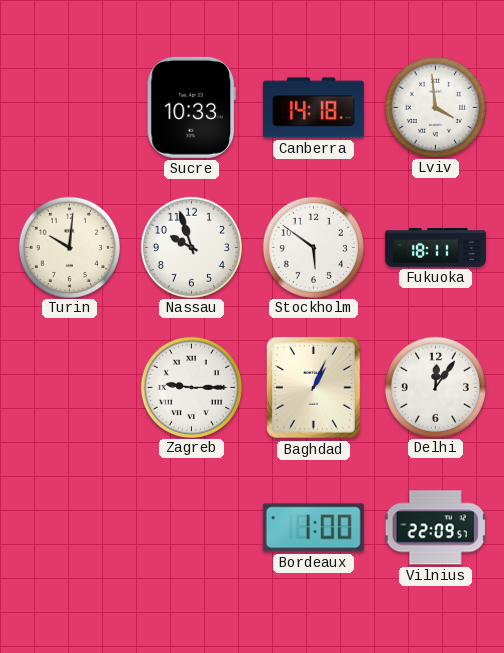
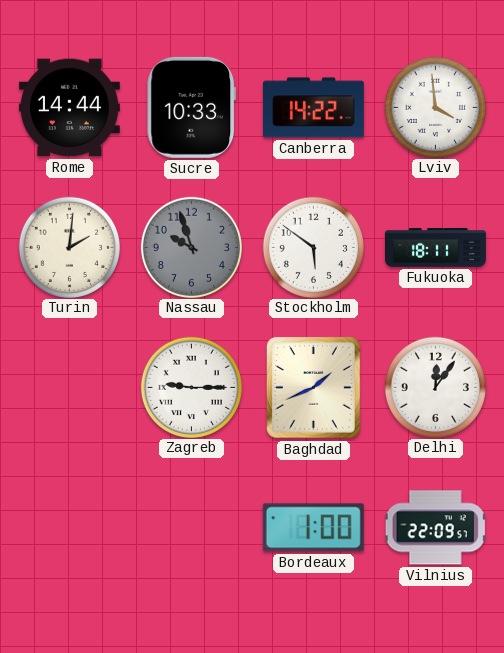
Rome: none -> 14:44 (69, 108)
Canberra: 14:18 -> 14:22 (313, 108)
Turin: 10:01 -> 2:01 (69, 247)
Nassau dial: white -> grey (191, 247)
Baghdad: 1:04 -> 1:41 (314, 388)
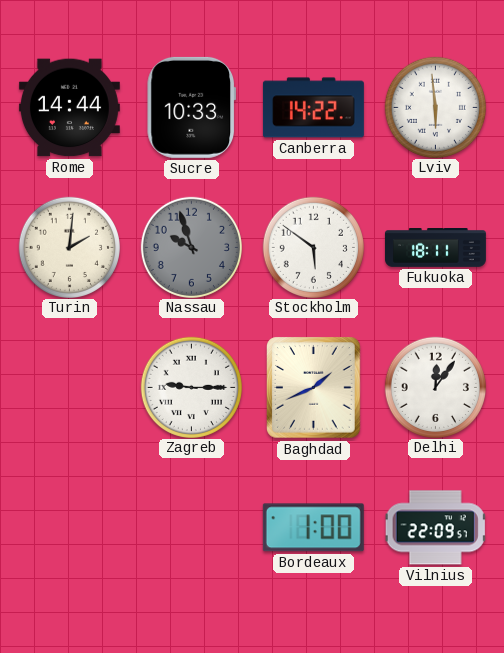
Lviv: 3:59 -> 5:59 (435, 107)
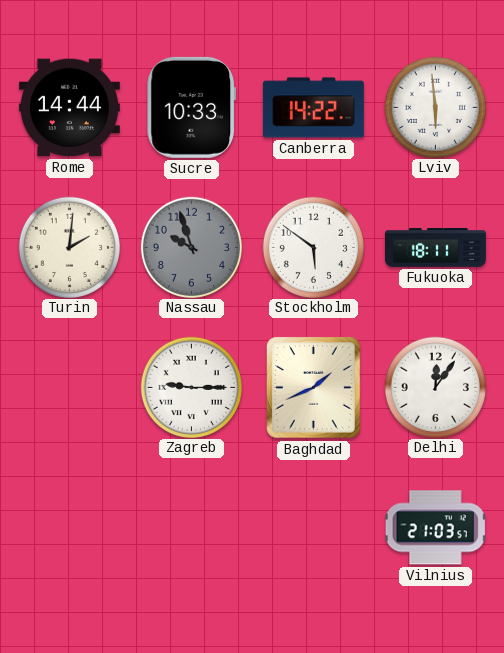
Bordeaux: 1:00 -> none (313, 528)
Vilnius: 22:09 -> 21:03 (435, 528)
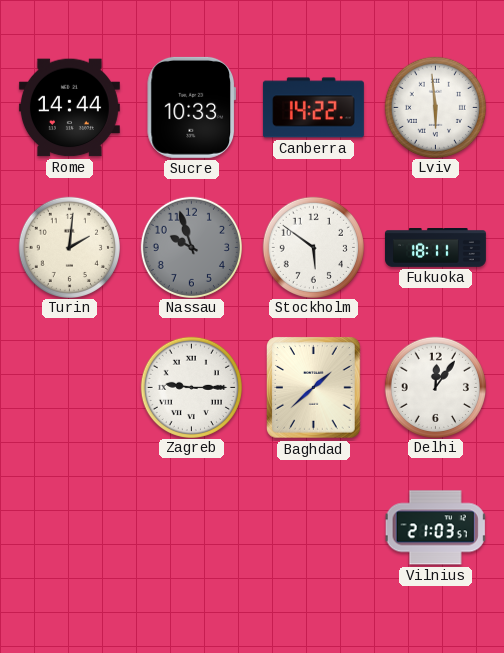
Baghdad: 1:41 -> 1:38 (314, 388)
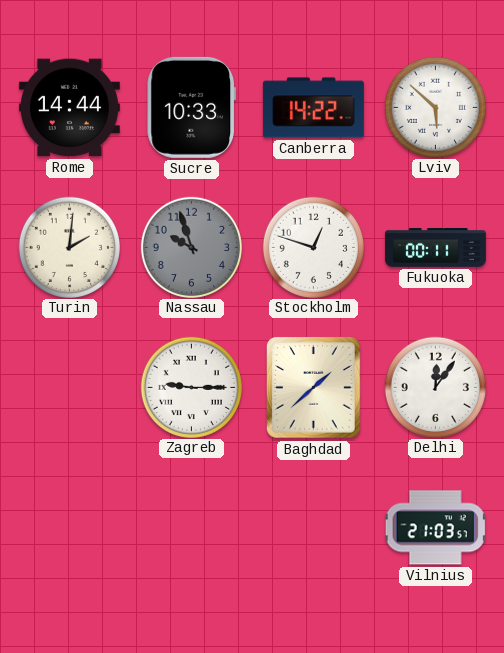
Lviv: 5:59 -> 5:52 (435, 107)
Stockholm: 5:51 -> 12:48 (313, 247)
Fukuoka: 18:11 -> 00:11 (435, 248)
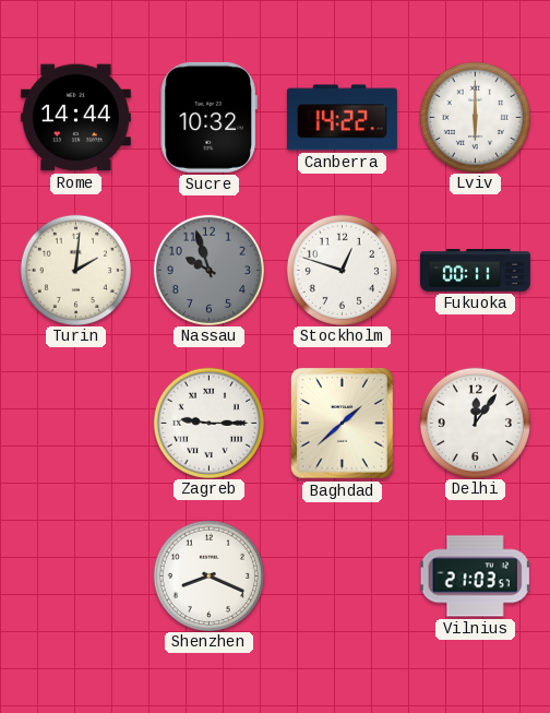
Sucre: 10:33 -> 10:32 (208, 117)
Lviv: 5:52 -> 6:00 (475, 117)
Shenzhen: none -> 8:19 (208, 575)
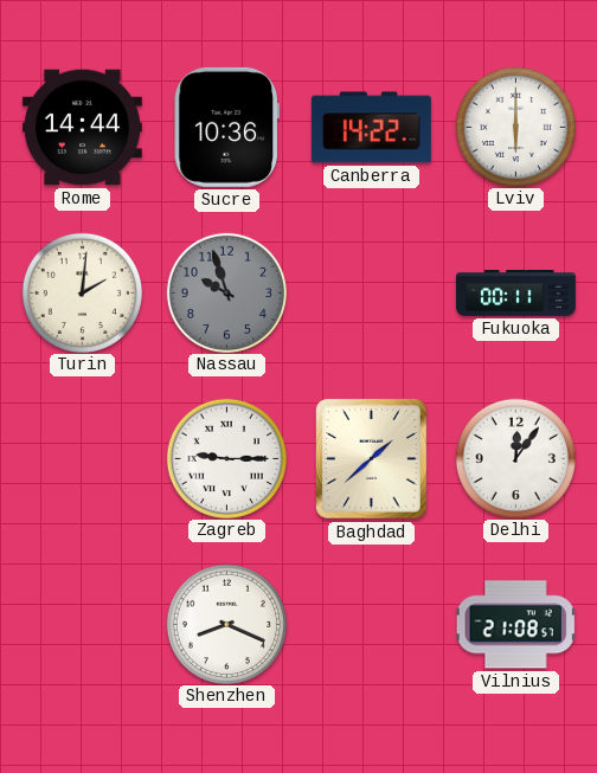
Sucre: 10:32 -> 10:36 (226, 127)
Stockholm: 12:48 -> none (342, 270)
Vilnius: 21:03 -> 21:08 (515, 625)
